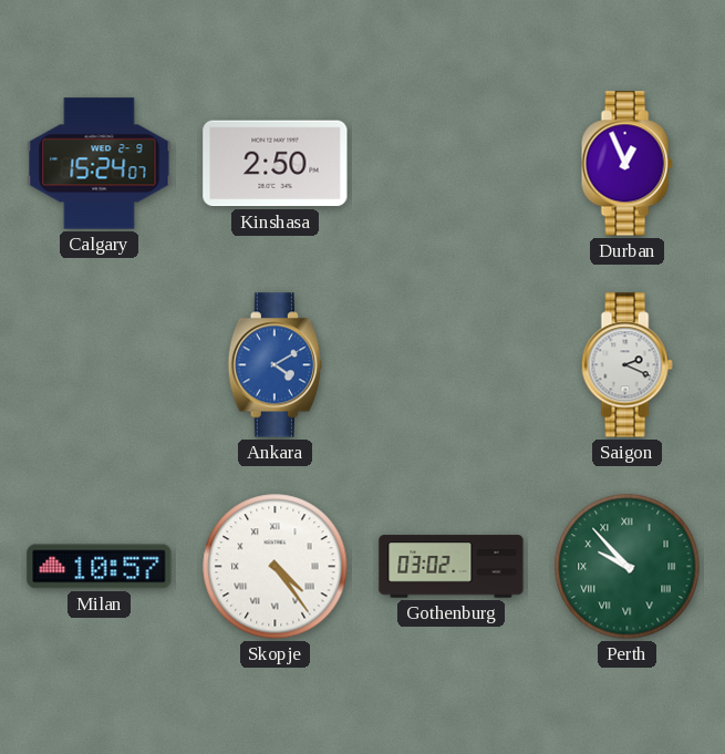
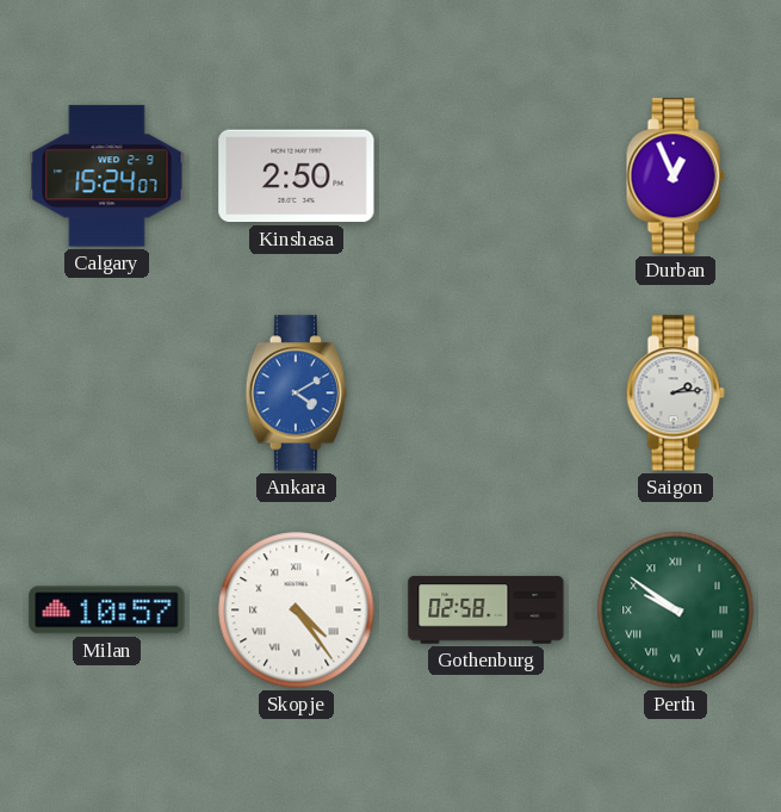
Saigon: 2:19 -> 2:14 (675, 393)
Gothenburg: 03:02 -> 02:58 (486, 610)
Perth: 9:53 -> 9:51 (676, 610)
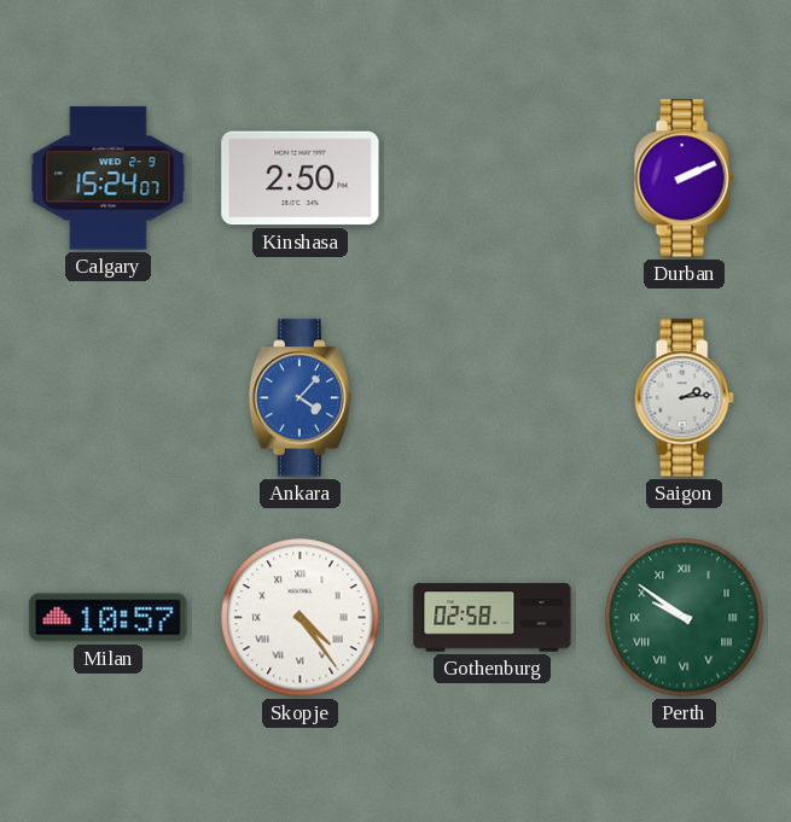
Durban: 12:56 -> 2:11 (684, 179)
Ankara: 4:10 -> 4:07 (299, 398)
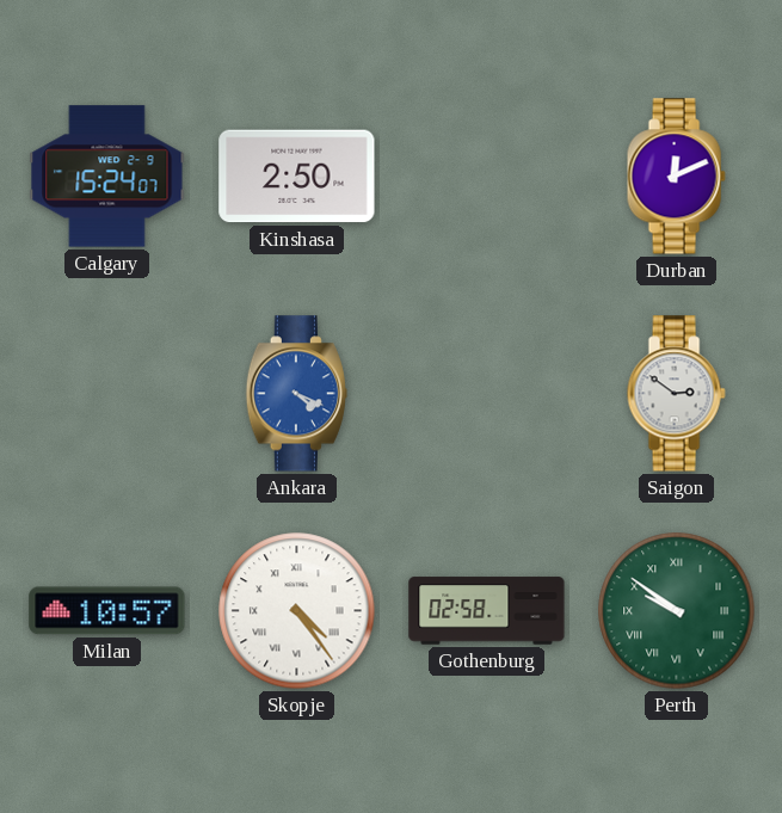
Durban: 2:11 -> 12:11 (676, 177)
Ankara: 4:07 -> 4:19 (296, 394)
Saigon: 2:14 -> 2:51 (676, 394)
